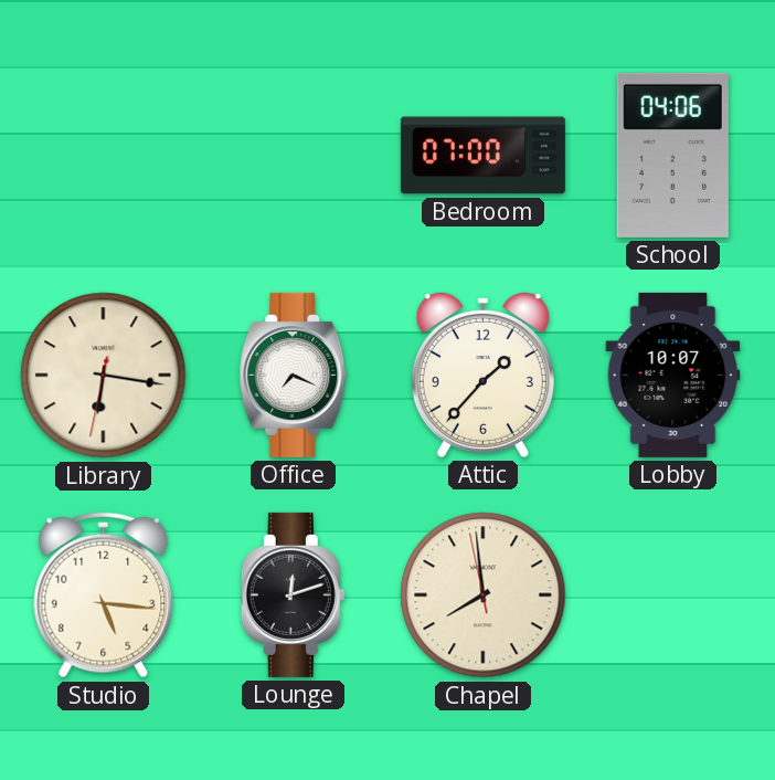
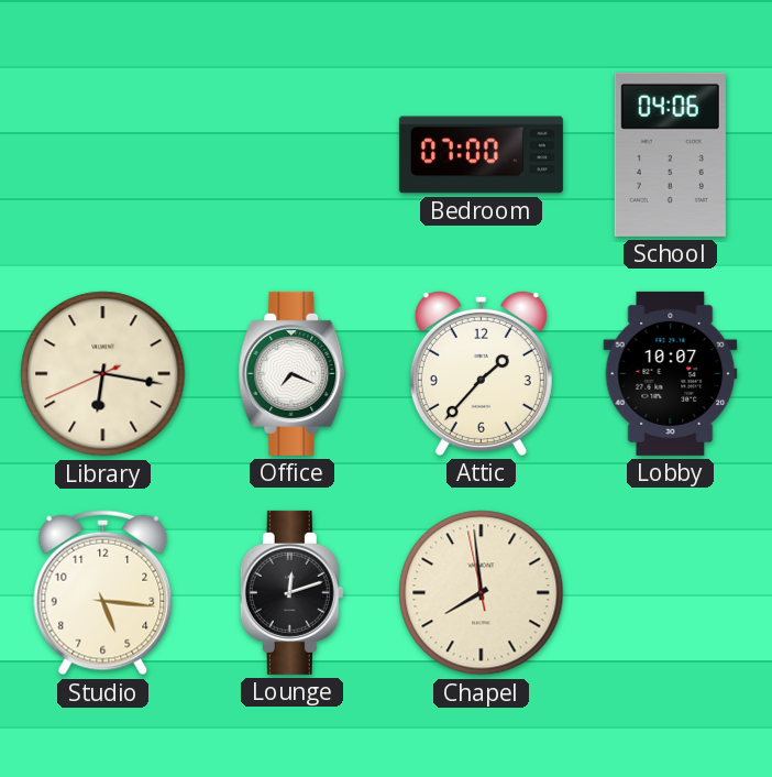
Library: 6:16:32 -> 6:16:41 (103, 374)
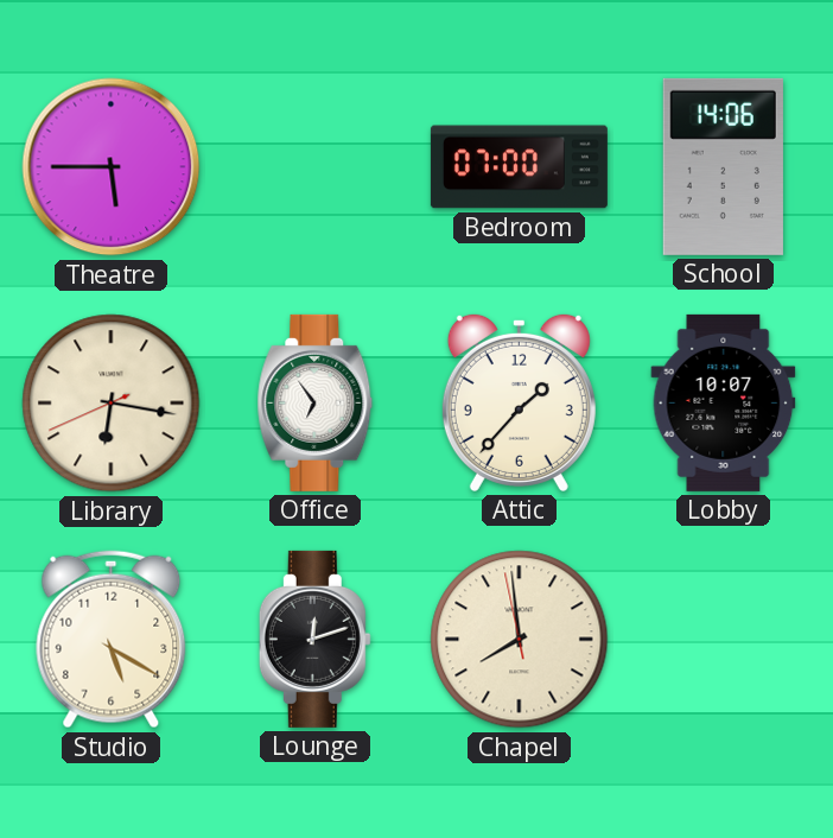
Theatre: none -> 5:45 (112, 167)
School: 04:06 -> 14:06 (723, 166)
Office: 7:19 -> 6:54 (316, 402)
Studio: 5:16 -> 5:20 (112, 640)
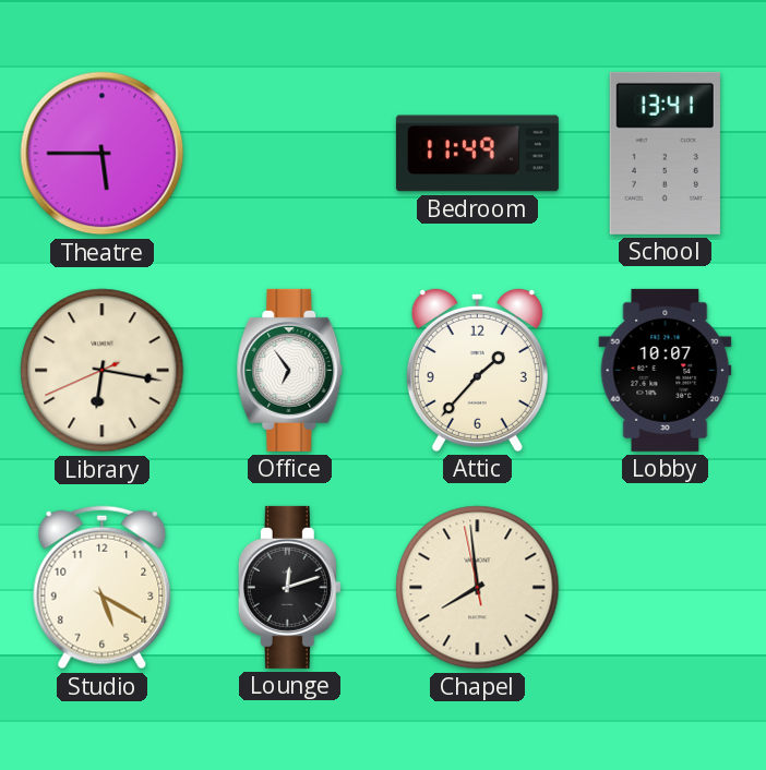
Bedroom: 07:00 -> 11:49 (477, 154)
School: 14:06 -> 13:41 (665, 153)
